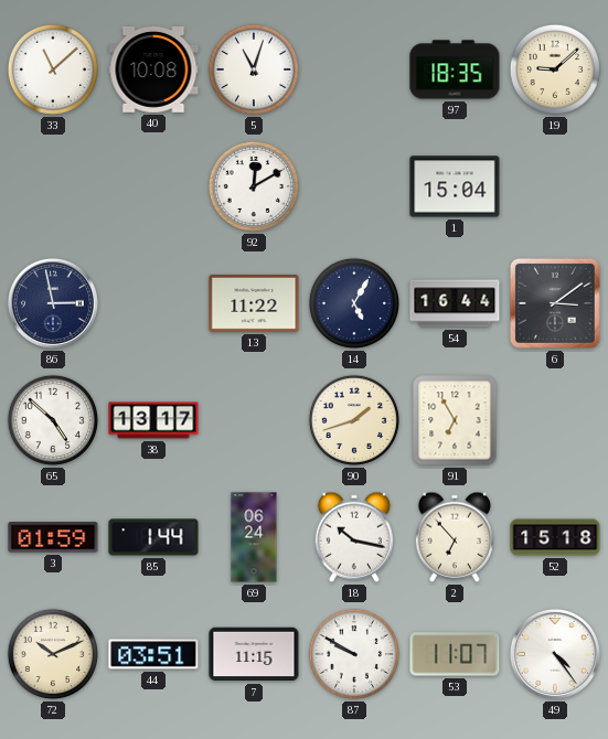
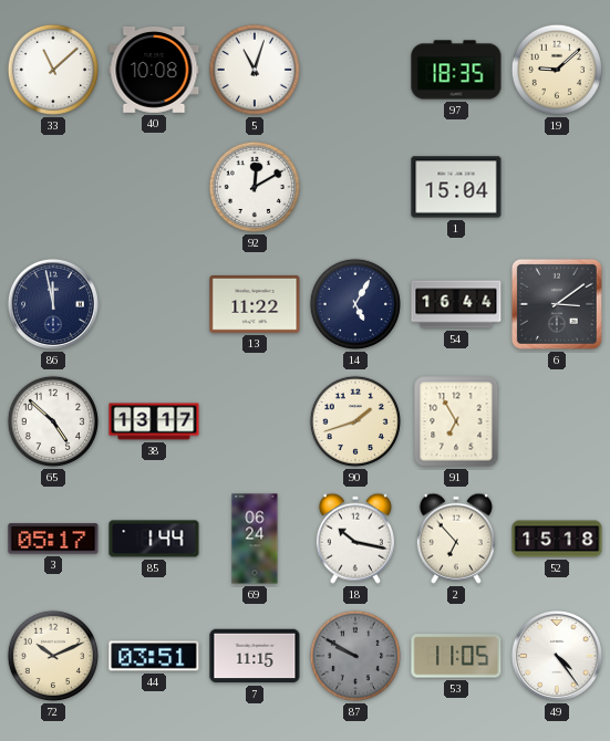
86: 2:58 -> 11:58 (53, 304)
3: 01:59 -> 05:17 (53, 539)
87 dial: white -> grey (355, 656)
53: 11:07 -> 11:05 (456, 656)
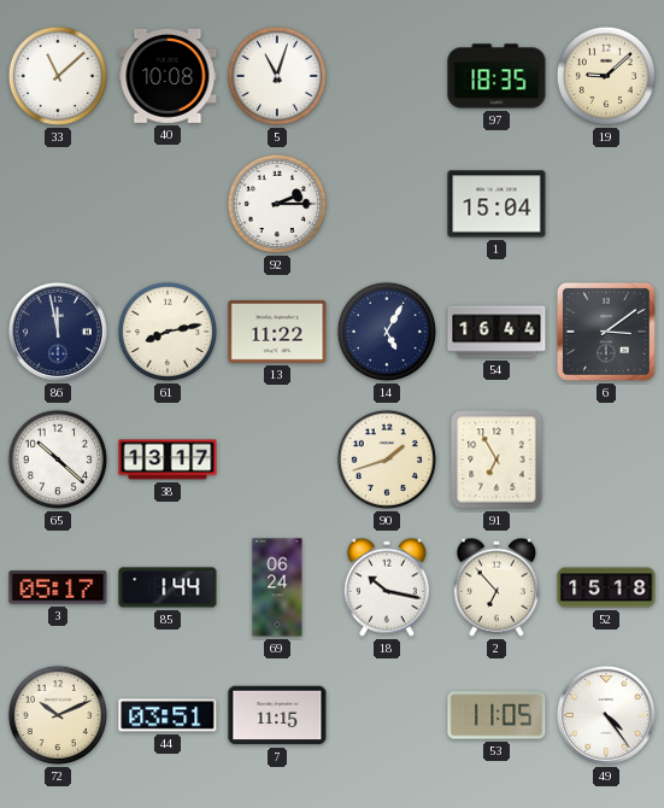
92: 12:10 -> 2:15 (277, 204)
61: none -> 8:13 (168, 332)
65: 4:52 -> 10:22 (58, 459)
87: 9:50 -> none (355, 656)
